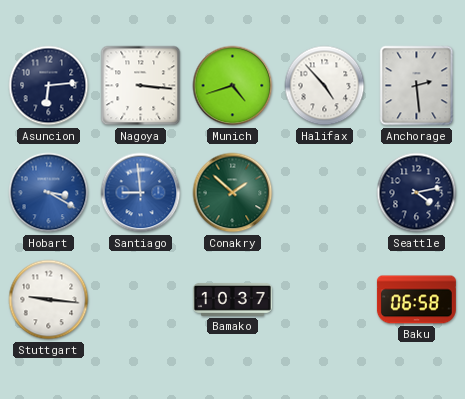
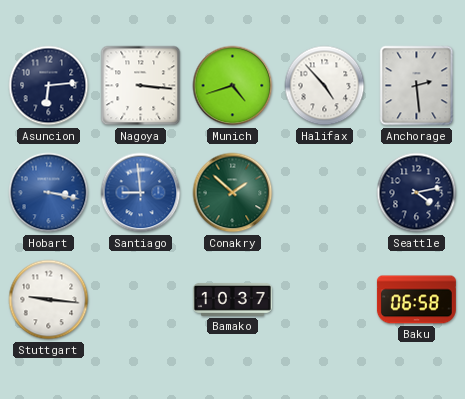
Hobart: 3:20 -> 3:17 (49, 193)
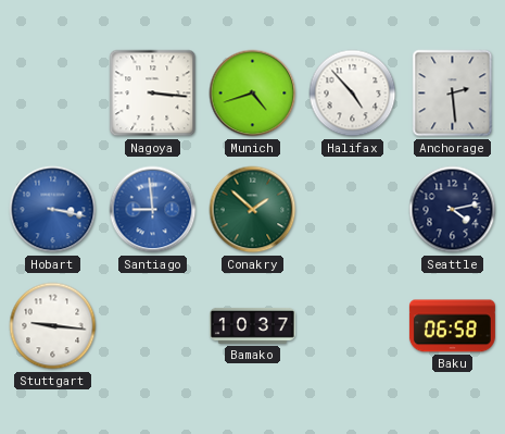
Asuncion: 6:14 -> none (49, 86)
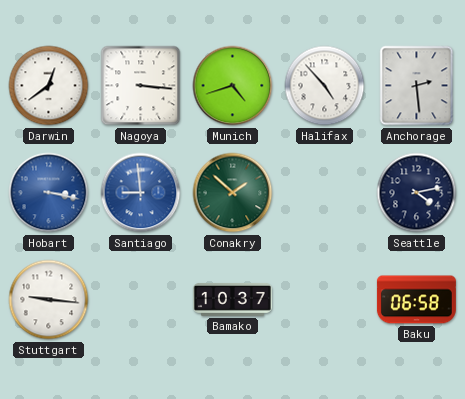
Darwin: none -> 12:39 (49, 86)
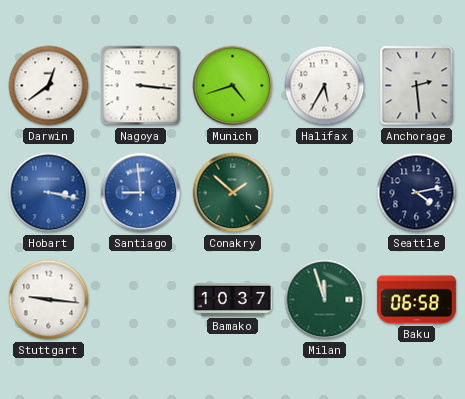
Halifax: 4:53 -> 5:35 (325, 86)
Milan: none -> 11:57 (325, 300)
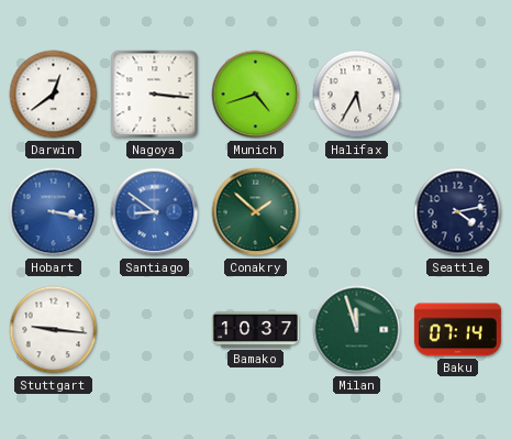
Anchorage: 2:29 -> none (417, 86)
Santiago: 8:59 -> 8:51 (155, 212)
Baku: 06:58 -> 07:14 (457, 330)
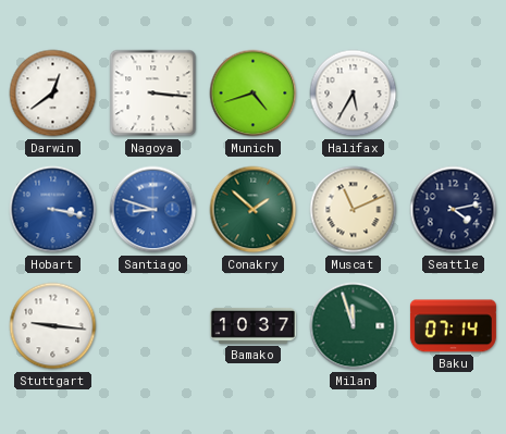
Santiago: 8:51 -> 8:48 (153, 210)
Muscat: none -> 11:11 (354, 210)
